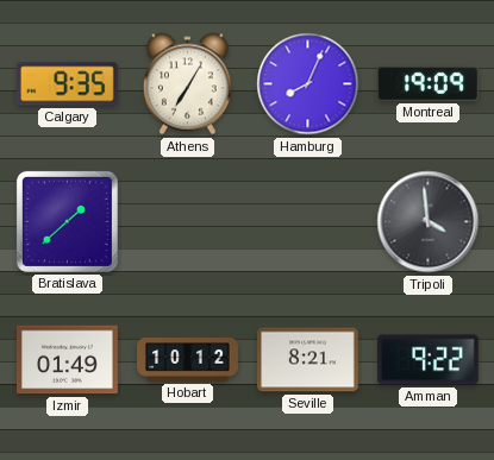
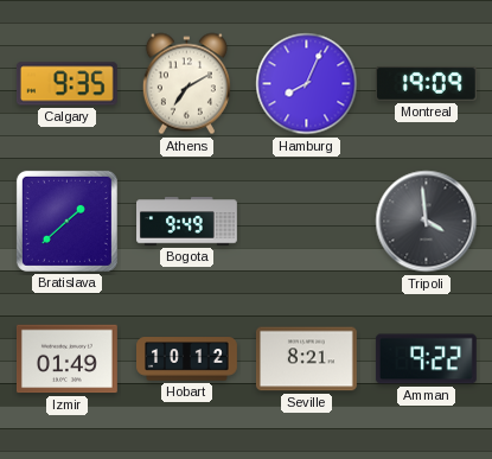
Athens: 7:05 -> 7:10 (186, 84)
Bogota: none -> 9:49 (187, 222)
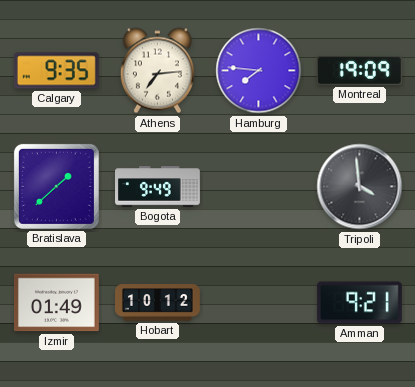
Athens: 7:10 -> 7:14 (157, 71)
Hamburg: 8:04 -> 7:46 (259, 71)
Seville: 8:21 -> none (306, 359)
Amman: 9:22 -> 9:21 (359, 303)
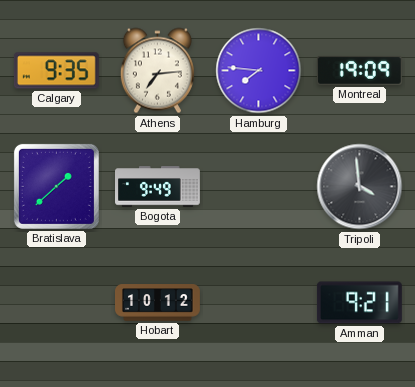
Izmir: 01:49 -> none (56, 303)
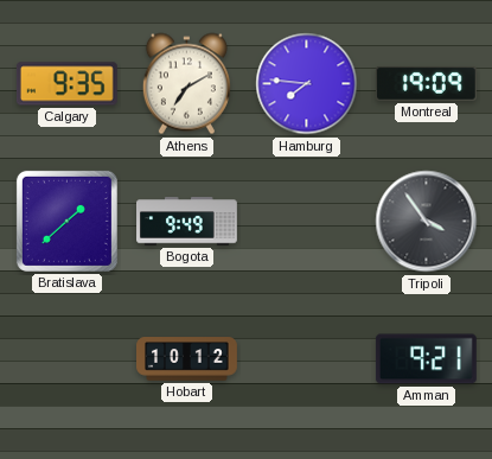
Athens: 7:14 -> 7:10 (186, 84)
Tripoli: 3:59 -> 3:54 (427, 222)
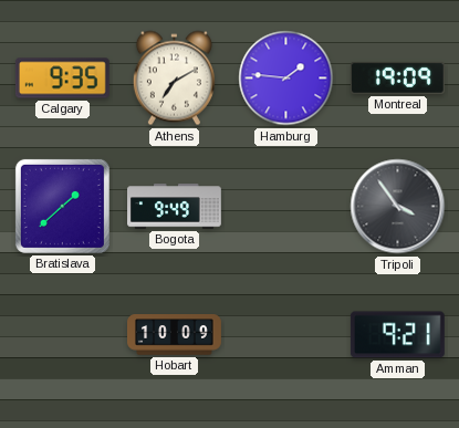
Hamburg: 7:46 -> 1:46 (286, 79)
Hobart: 10:12 -> 10:09 (175, 335)
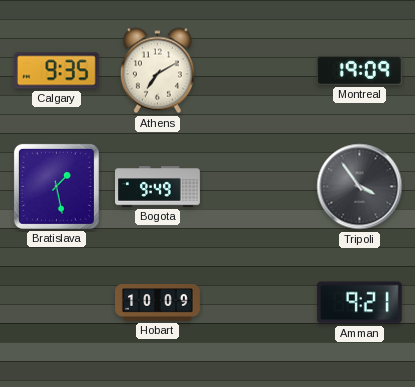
Hamburg: 1:46 -> none (286, 79)
Bratislava: 1:38 -> 1:28 (56, 186)
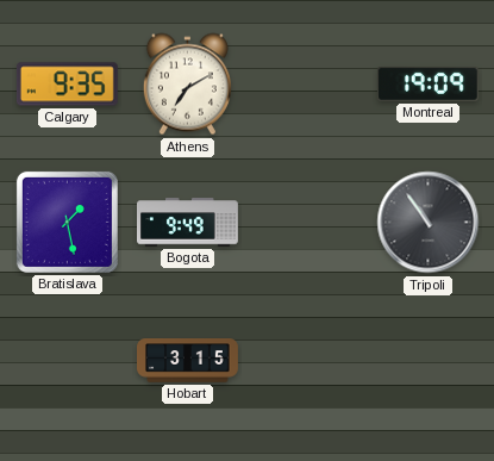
Tripoli: 3:54 -> 10:54 (429, 223)
Hobart: 10:09 -> 3:15 (188, 361)
Amman: 9:21 -> none (359, 303)
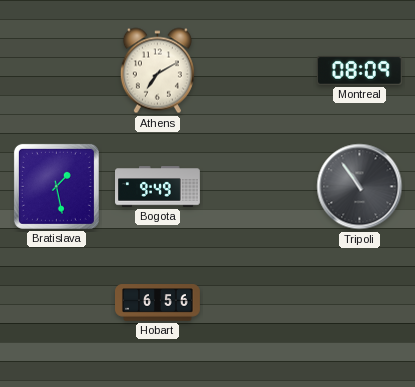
Calgary: 9:35 -> none (67, 85)
Montreal: 19:09 -> 08:09 (359, 70)
Hobart: 3:15 -> 6:56 (158, 303)
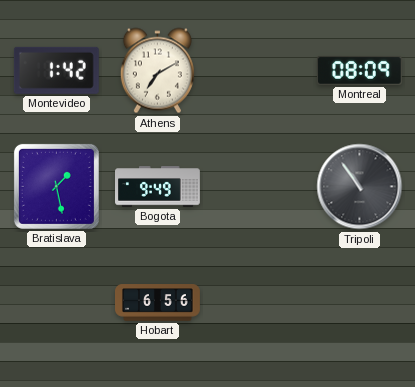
Montevideo: none -> 1:42 (56, 70)
